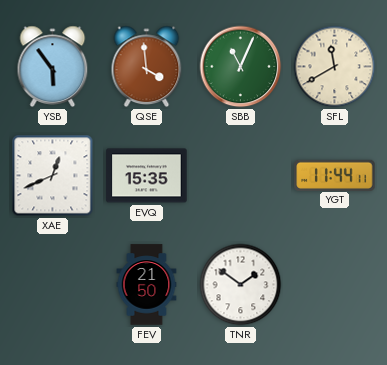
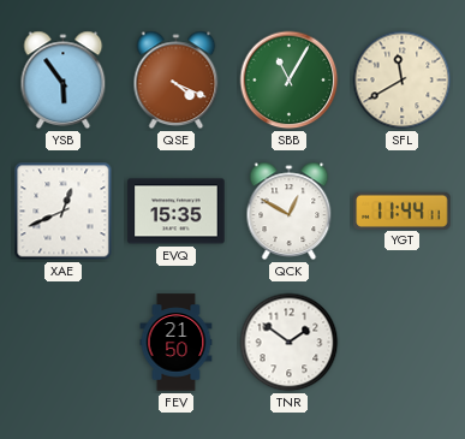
QSE: 3:59 -> 4:19 (177, 81)
SBB: 11:04 -> 11:05 (290, 81)
QCK: none -> 12:50 (290, 212)
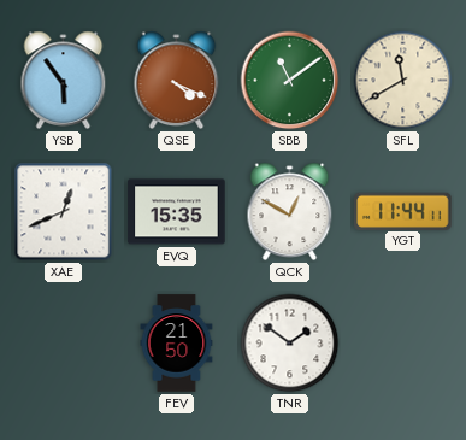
SBB: 11:05 -> 11:09 (290, 81)
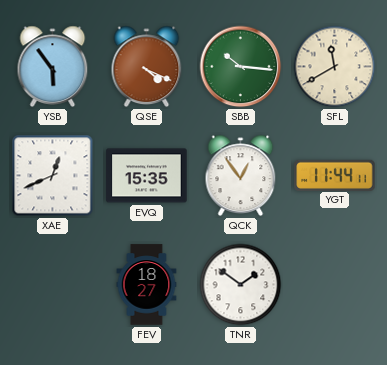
SBB: 11:09 -> 10:16 (241, 67)
QCK: 12:50 -> 12:54 (241, 176)
FEV: 21:50 -> 18:27 (147, 285)
